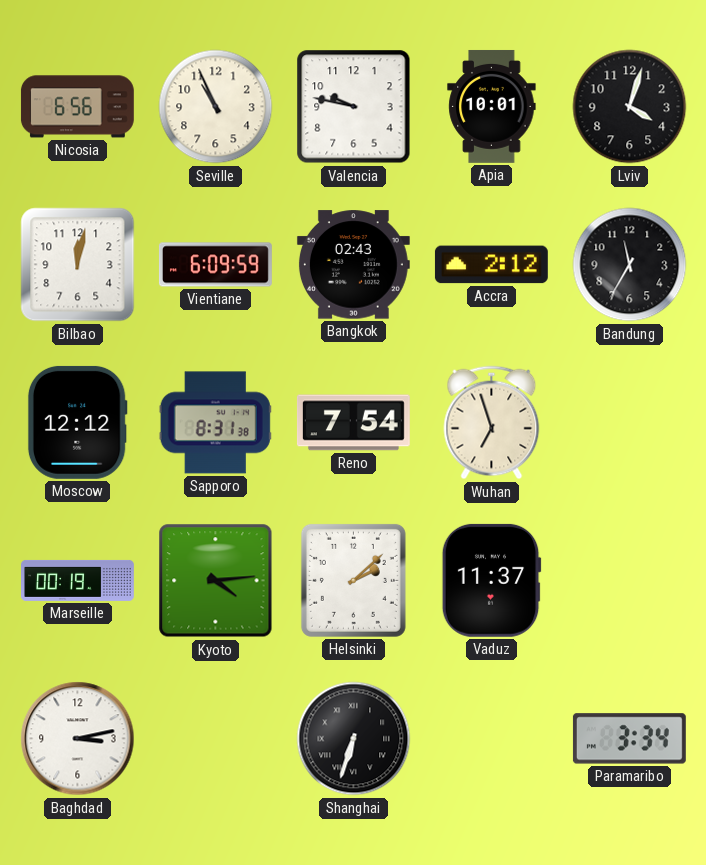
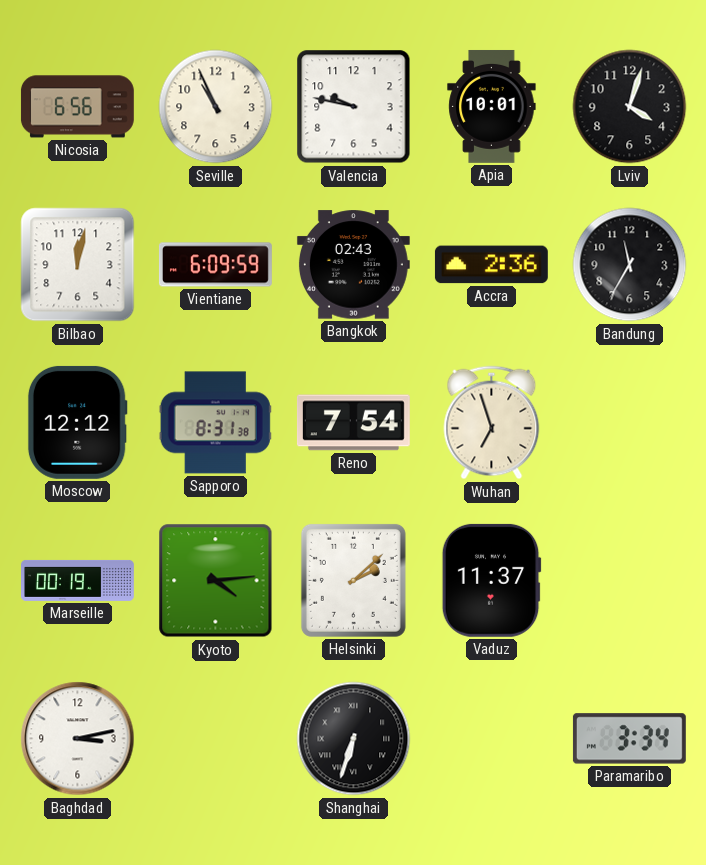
Accra: 2:12 -> 2:36 (491, 265)
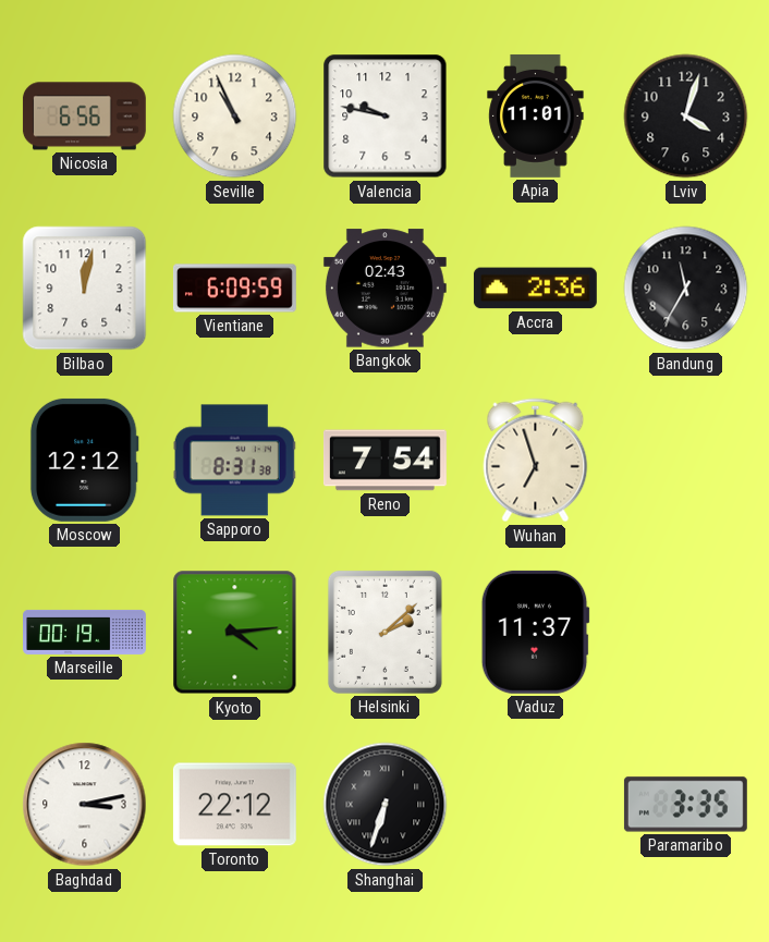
Apia: 10:01 -> 11:01 (536, 115)
Toronto: none -> 22:12 (234, 805)
Paramaribo: 3:34 -> 3:35 (685, 805)
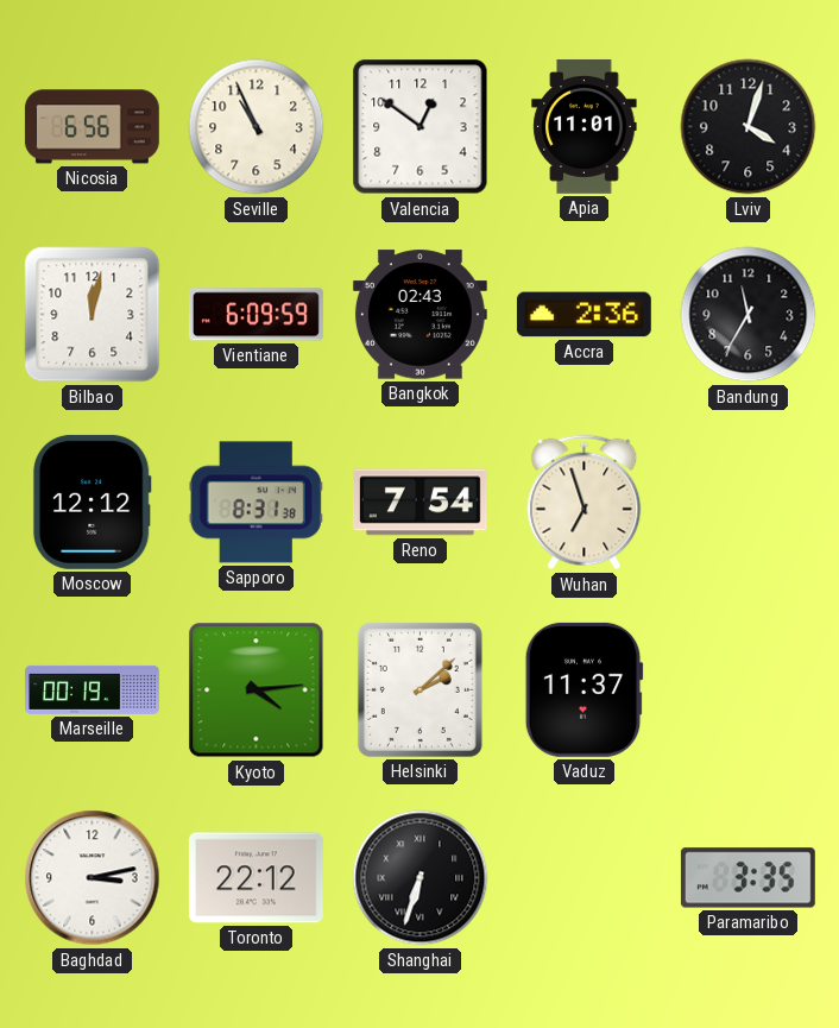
Valencia: 9:47 -> 12:51 (421, 127)
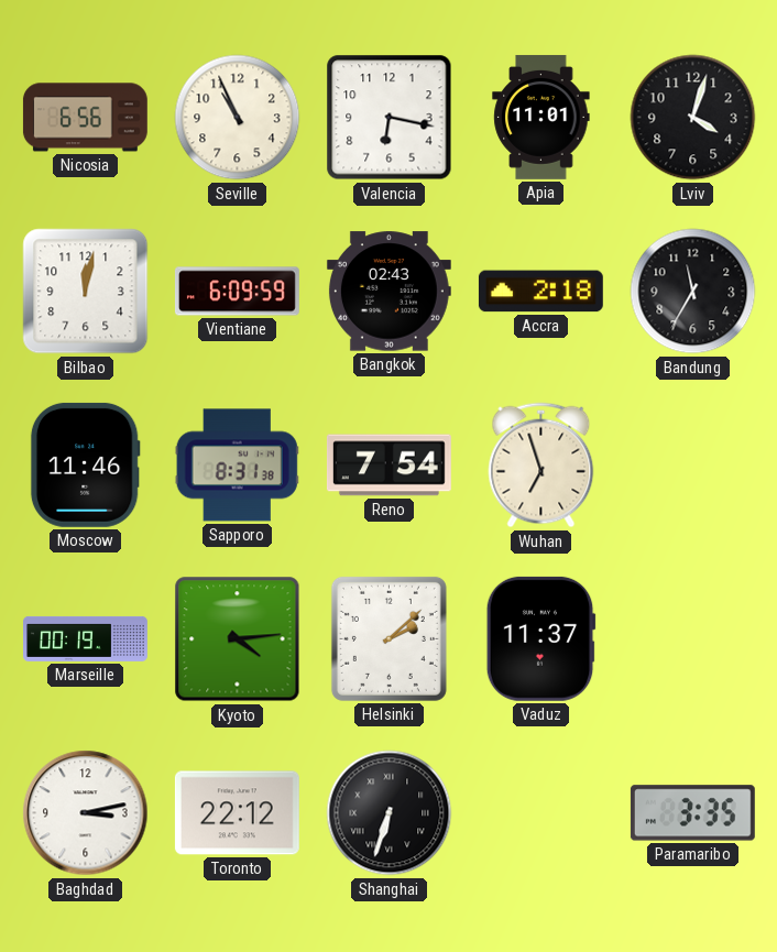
Valencia: 12:51 -> 6:17 (390, 118)
Accra: 2:36 -> 2:18 (540, 292)
Moscow: 12:12 -> 11:46 (85, 464)
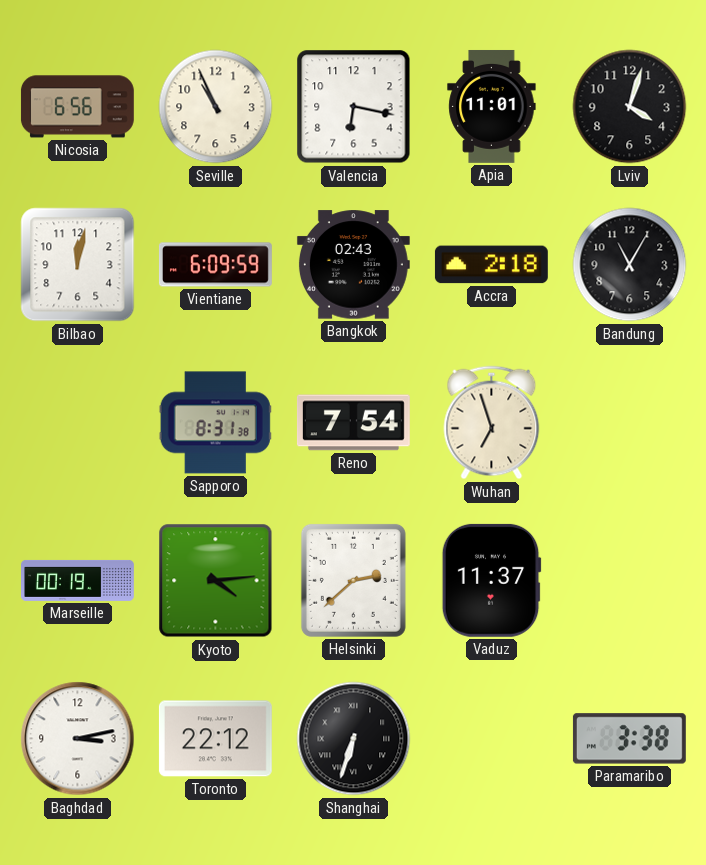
Bandung: 11:35 -> 11:05 (630, 265)
Moscow: 11:46 -> none (85, 464)
Helsinki: 2:08 -> 2:38 (353, 580)
Paramaribo: 3:35 -> 3:38 (629, 739)
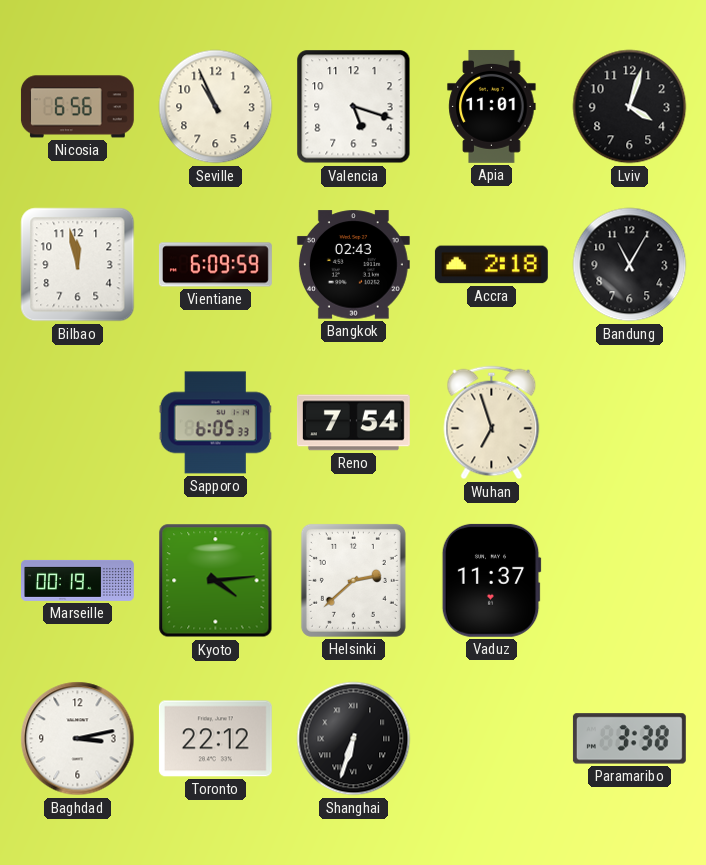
Valencia: 6:17 -> 5:18 (354, 107)
Bilbao: 12:02 -> 11:58 (78, 265)
Sapporo: 8:31 -> 6:05 (215, 423)
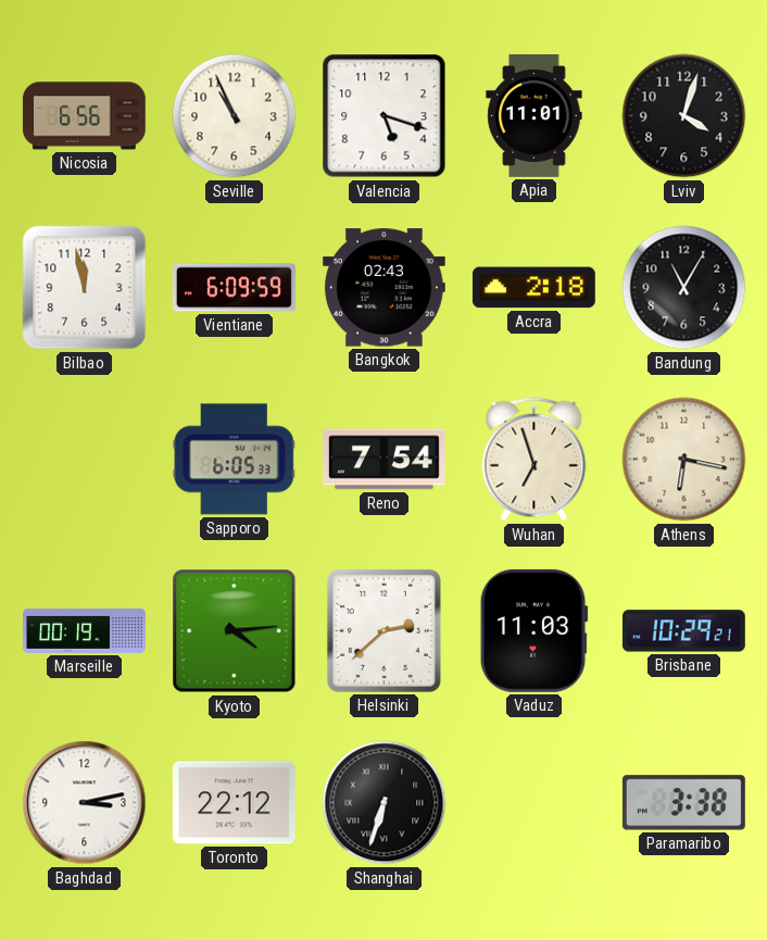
Athens: none -> 6:17 (684, 460)
Vaduz: 11:37 -> 11:03 (533, 630)
Brisbane: none -> 10:29 (683, 631)
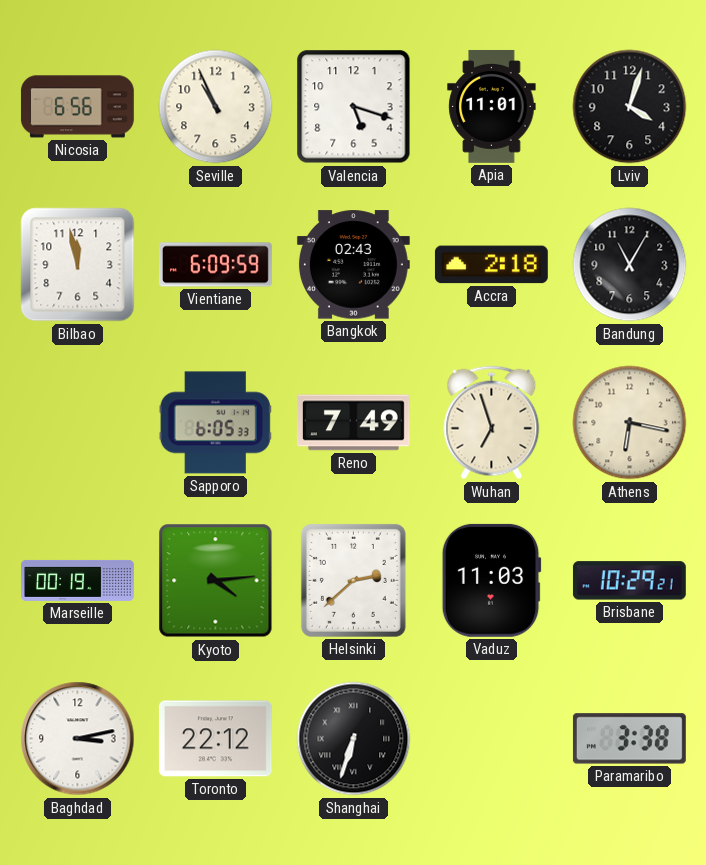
Reno: 7:54 -> 7:49 (353, 423)
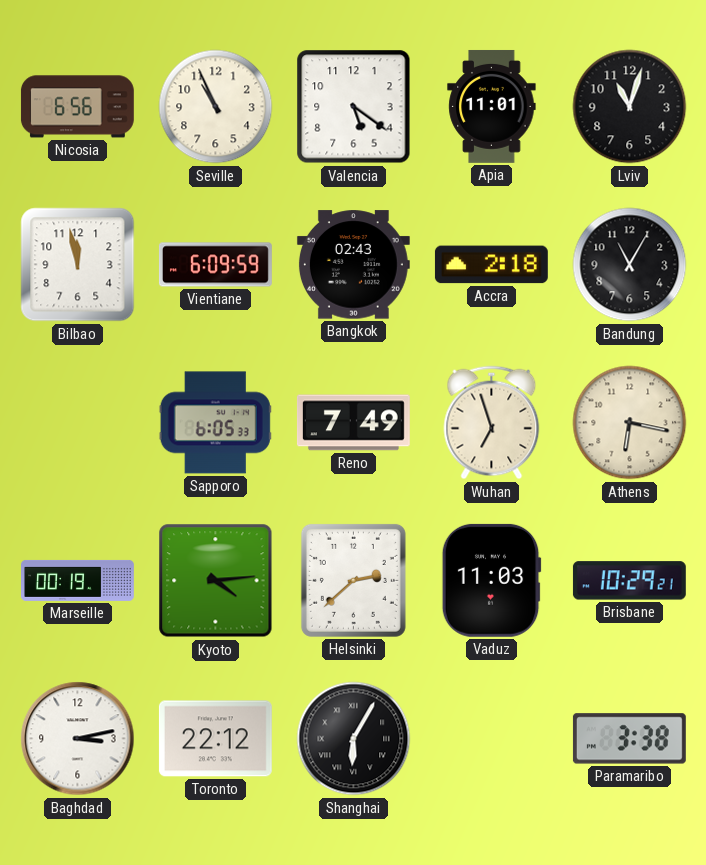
Valencia: 5:18 -> 5:21 (354, 107)
Lviv: 4:03 -> 11:03 (630, 107)
Shanghai: 6:33 -> 6:05 (354, 739)
